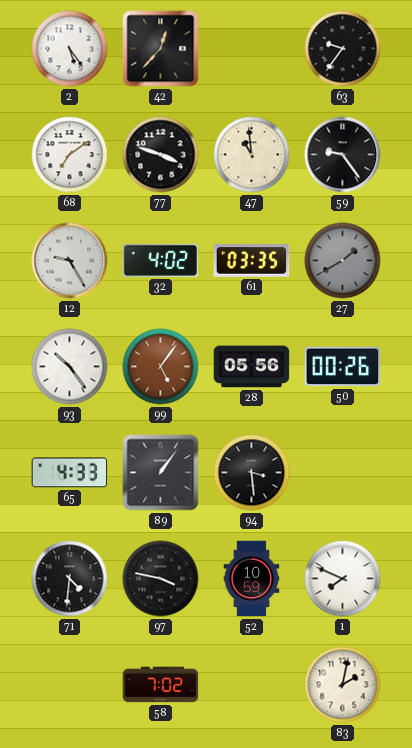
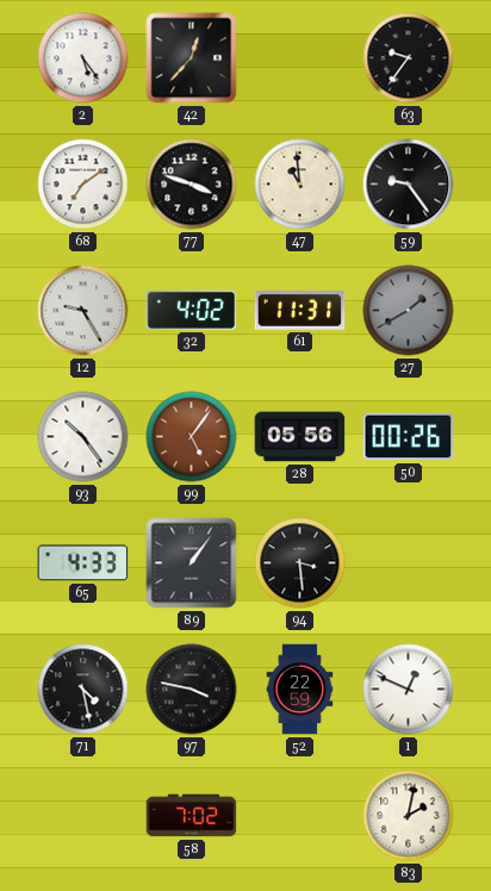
61: 03:35 -> 11:31 (300, 311)
71: 4:31 -> 4:28 (83, 690)
52: 10:59 -> 22:59 (300, 690)
1: 7:49 -> 12:49 (409, 690)
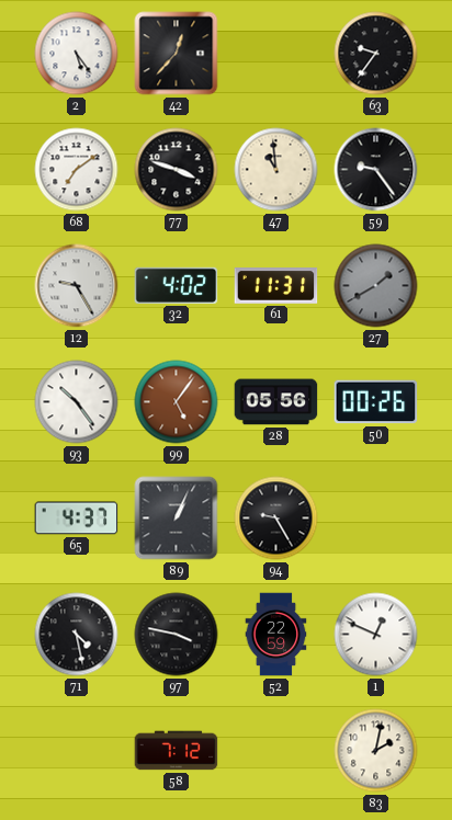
65: 4:33 -> 4:37 (77, 519)
89: 1:06 -> 1:04 (177, 519)
94: 3:29 -> 9:25 (276, 519)
58: 7:02 -> 7:12 (177, 751)
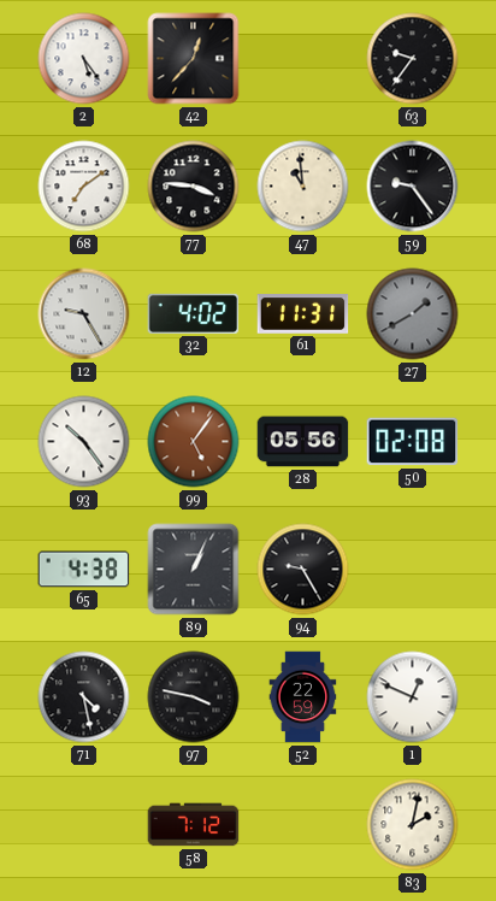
77: 3:48 -> 3:46 (194, 187)
50: 00:26 -> 02:08 (413, 442)
65: 4:37 -> 4:38 (84, 570)
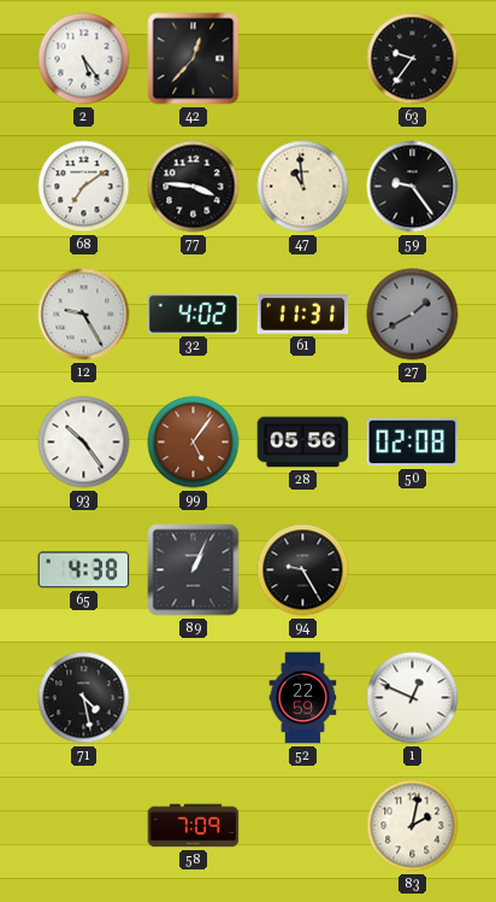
97: 3:47 -> none (194, 697)
58: 7:12 -> 7:09 (194, 826)
